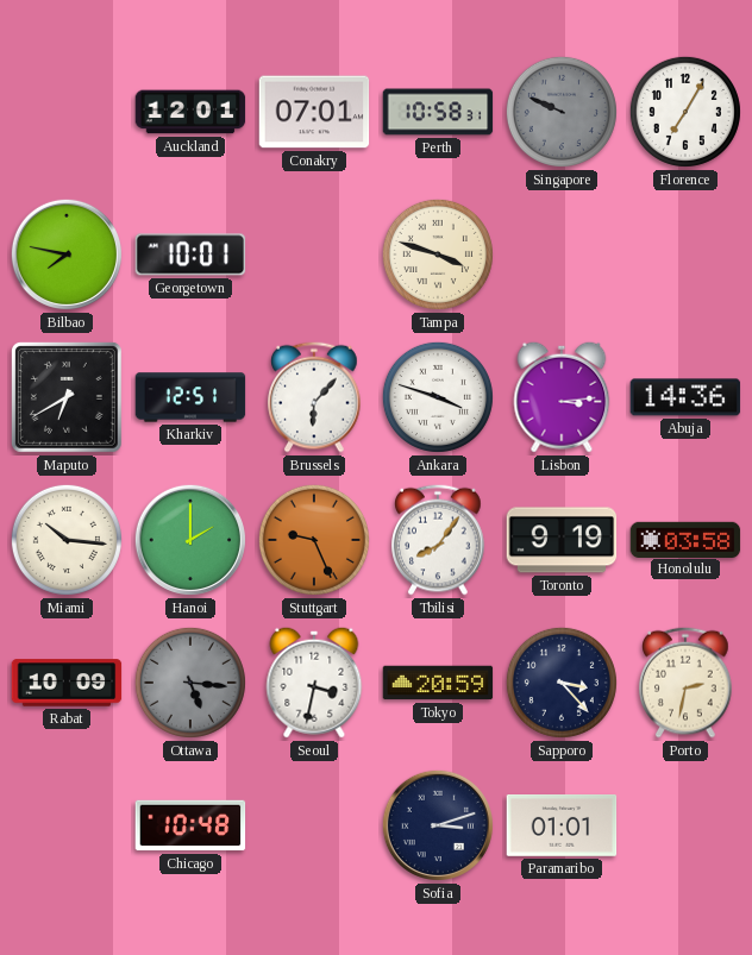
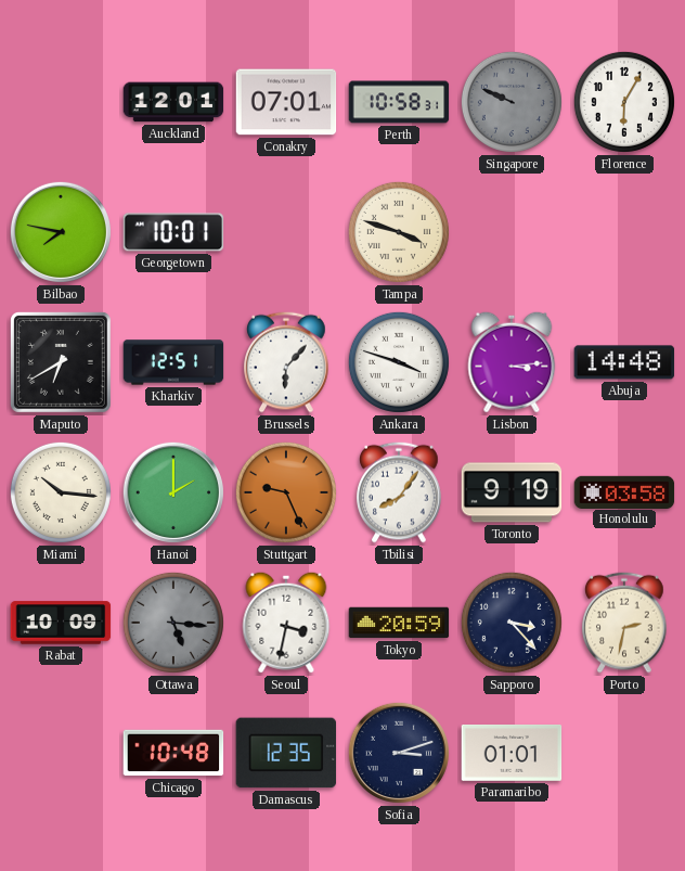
Florence: 7:05 -> 6:05 (624, 102)
Abuja: 14:36 -> 14:48 (624, 362)
Damascus: none -> 12:35 (286, 753)
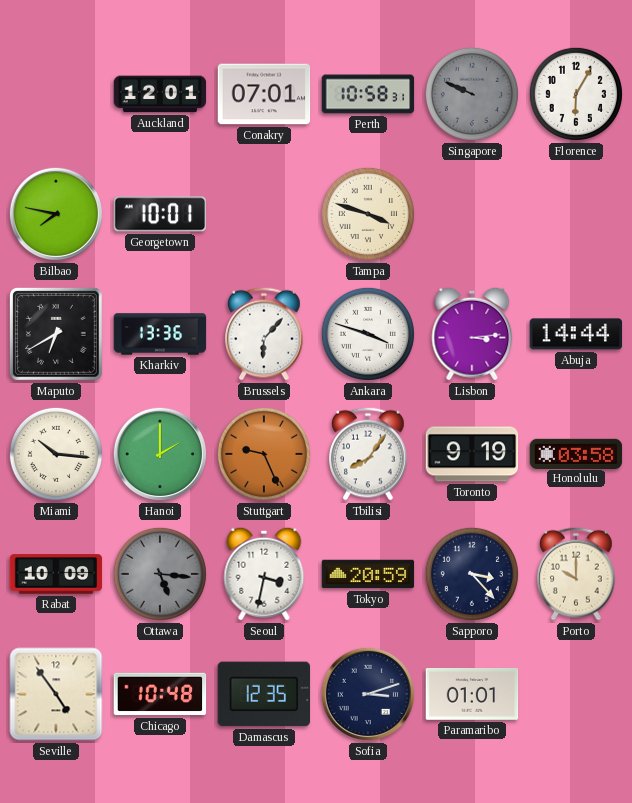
Kharkiv: 12:51 -> 13:36 (160, 334)
Abuja: 14:48 -> 14:44 (576, 334)
Porto: 2:32 -> 10:00 (576, 574)
Seville: none -> 4:54 (56, 694)
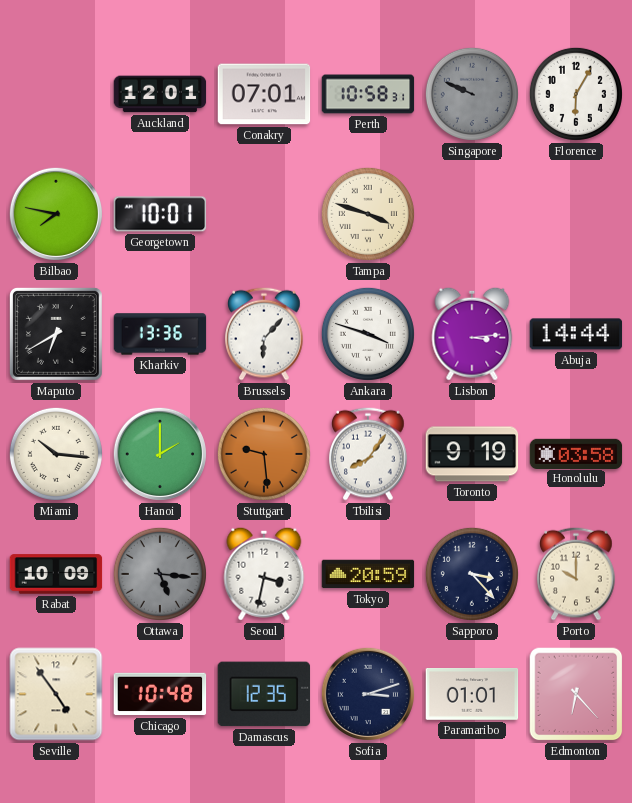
Stuttgart: 9:26 -> 9:29 (264, 454)
Edmonton: none -> 6:23 (576, 694)
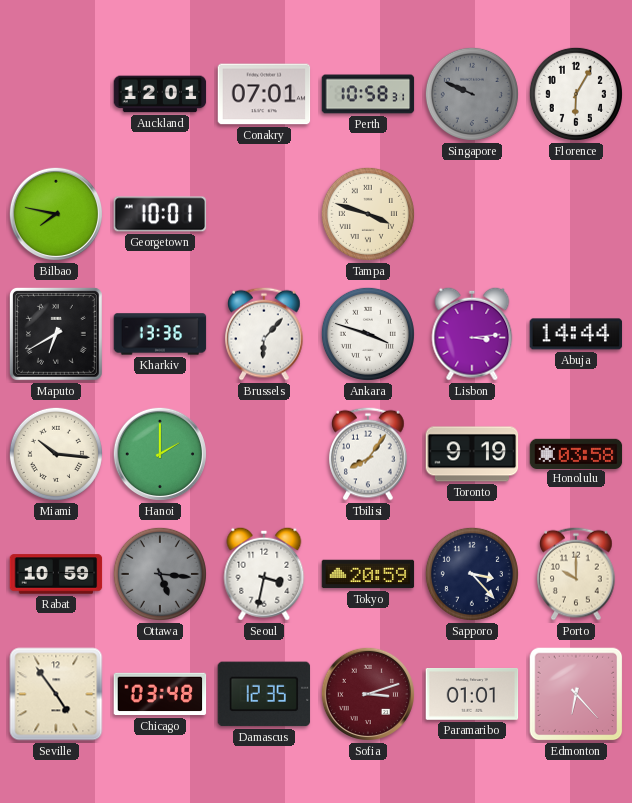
Stuttgart: 9:29 -> none (264, 454)
Rabat: 10:09 -> 10:59 (56, 574)
Chicago: 10:48 -> 03:48 (160, 694)
Sofia dial: navy -> burgundy (368, 694)
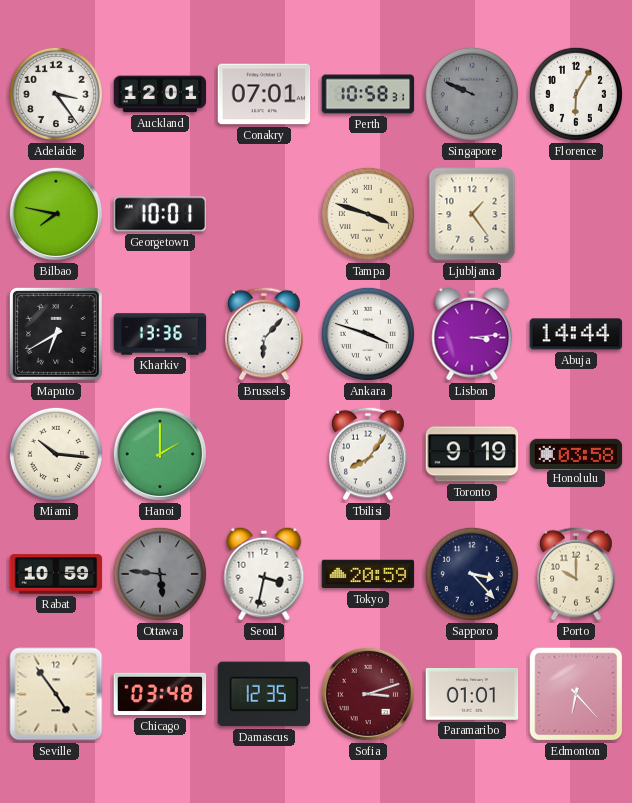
Adelaide: none -> 3:24 (56, 94)
Ljubljana: none -> 1:24 (472, 214)
Ottawa: 5:16 -> 5:46 (160, 574)
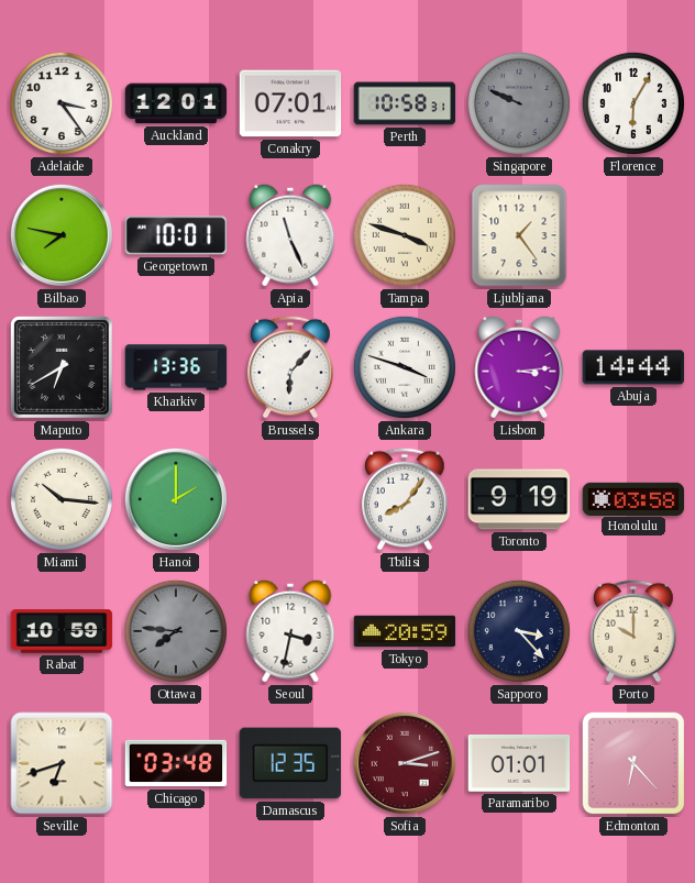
Apia: none -> 11:26 (290, 235)
Ottawa: 5:46 -> 7:46 (176, 631)
Seville: 4:54 -> 6:42 (62, 763)
